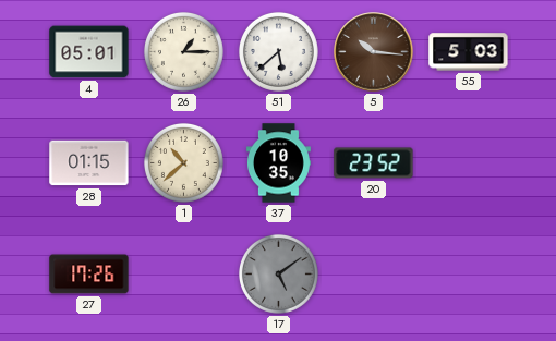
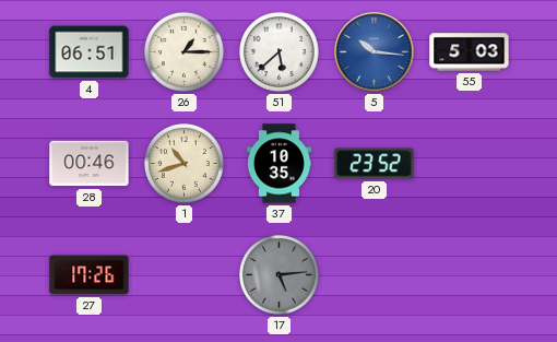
4: 05:01 -> 06:51 (90, 52)
5 dial: brown -> blue (375, 52)
28: 01:15 -> 00:46 (90, 164)
1: 10:38 -> 10:42 (183, 163)
17: 5:09 -> 5:14 (278, 274)
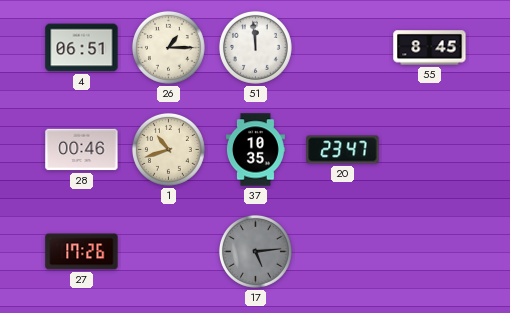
51: 5:38 -> 11:59 (255, 47)
5: 10:16 -> none (375, 52)
55: 5:03 -> 8:45 (430, 48)
20: 23:52 -> 23:47 (343, 150)
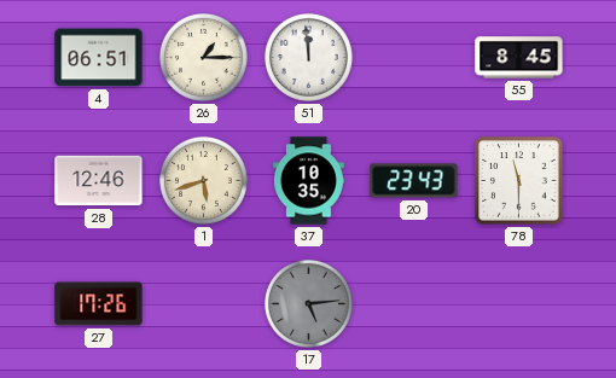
28: 00:46 -> 12:46 (99, 181)
1: 10:42 -> 5:42 (203, 180)
20: 23:47 -> 23:43 (414, 181)
78: none -> 11:30 (519, 181)
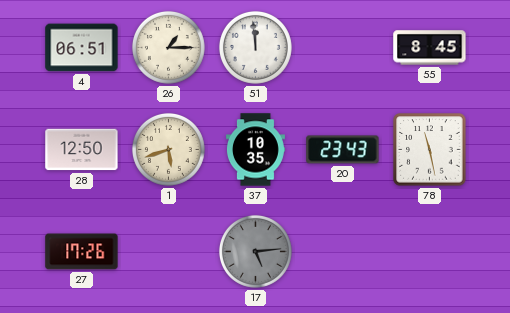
28: 12:46 -> 12:50 (82, 150)
78: 11:30 -> 11:28 (430, 150)
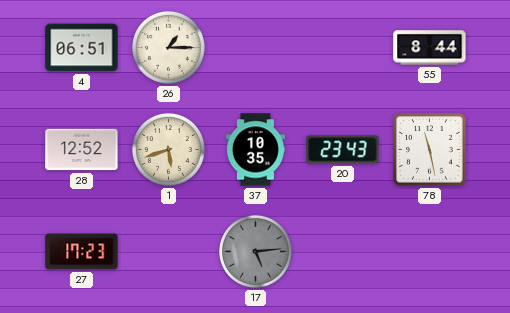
51: 11:59 -> none (255, 47)
55: 8:45 -> 8:44 (430, 48)
28: 12:50 -> 12:52 (82, 150)
27: 17:26 -> 17:23 (82, 252)
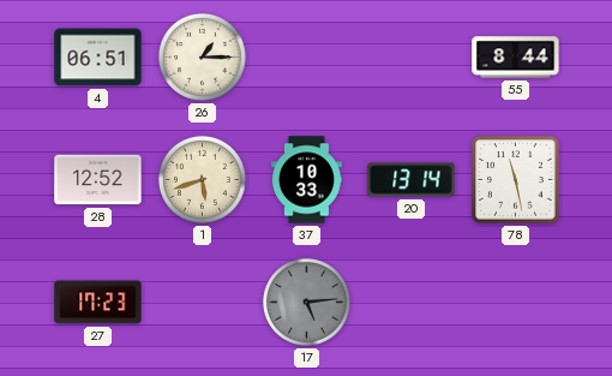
37: 10:35 -> 10:33 (307, 180)
20: 23:43 -> 13:14 (412, 180)
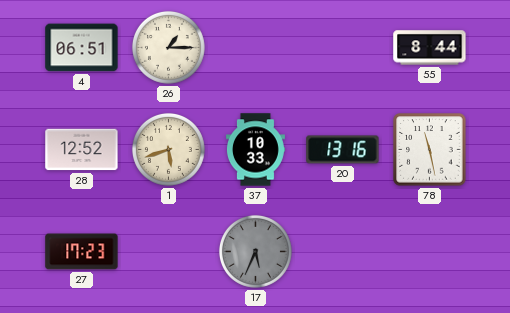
20: 13:14 -> 13:16 (343, 150)
17: 5:14 -> 5:34 (255, 251)
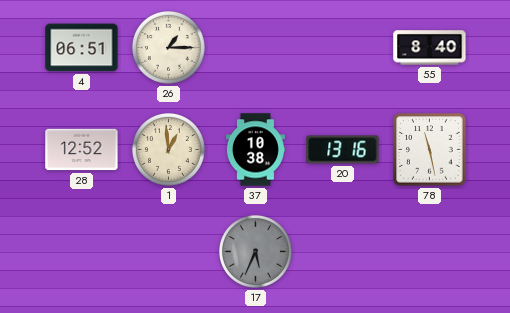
55: 8:44 -> 8:40 (430, 48)
1: 5:42 -> 12:59 (168, 149)
37: 10:33 -> 10:38 (256, 150)
27: 17:23 -> none (82, 252)
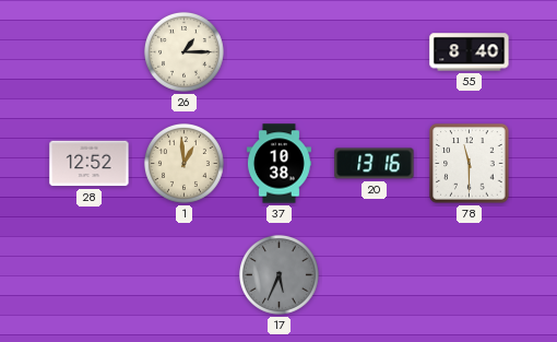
4: 06:51 -> none (82, 48)
78: 11:28 -> 11:30 (470, 164)
